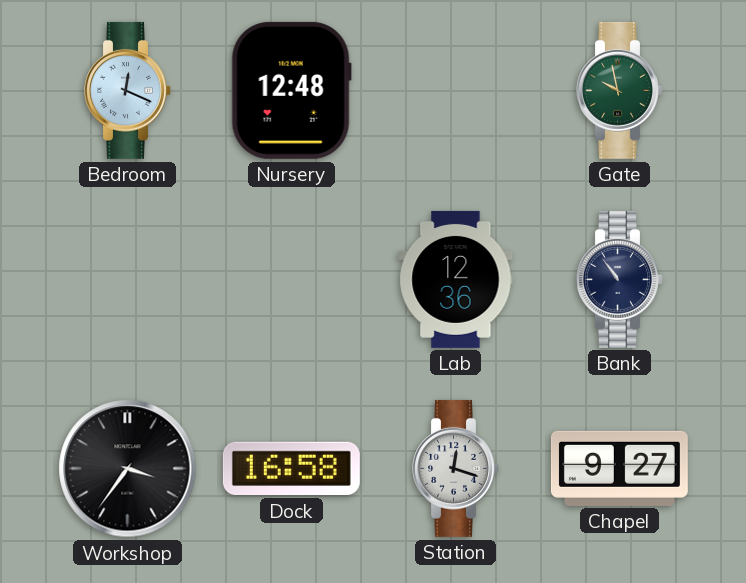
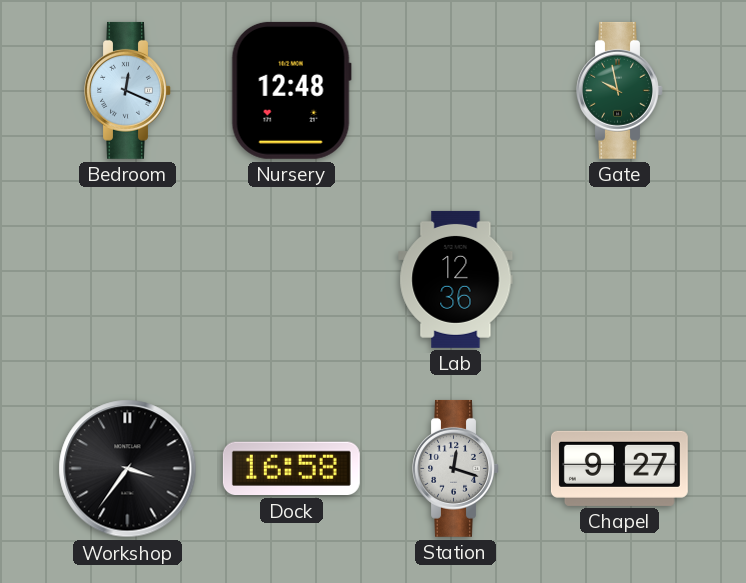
Bank: 10:54 -> none (620, 279)
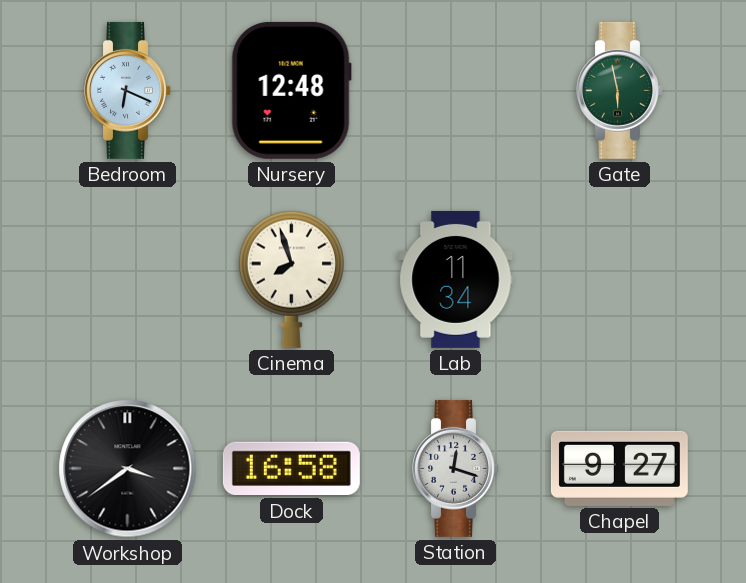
Bedroom: 12:19 -> 6:19 (128, 90)
Gate: 9:58 -> 5:58 (620, 90)
Cinema: none -> 7:57 (291, 279)
Lab: 12:36 -> 11:34 (456, 279)
Workshop: 3:36 -> 3:39 (128, 469)
